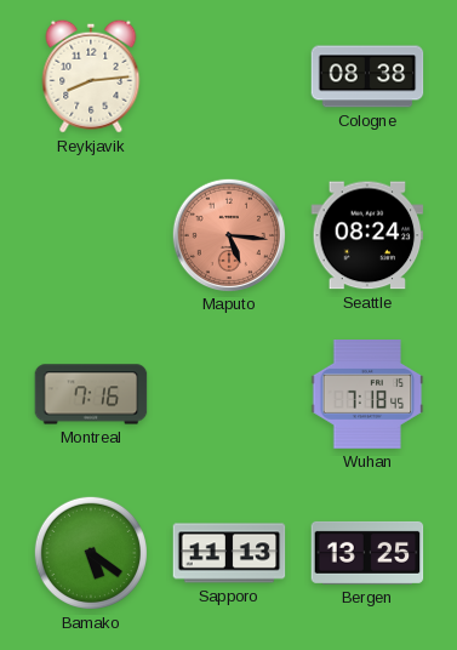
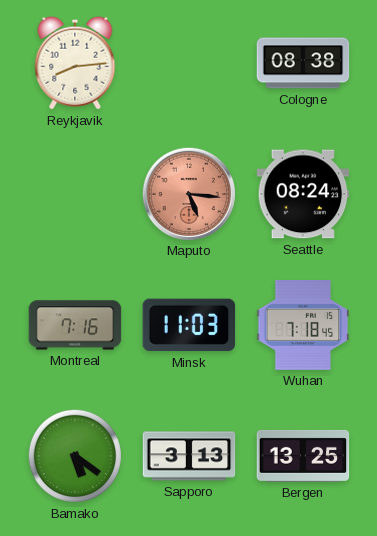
Minsk: none -> 11:03 (189, 325)
Sapporo: 11:13 -> 3:13 (189, 456)
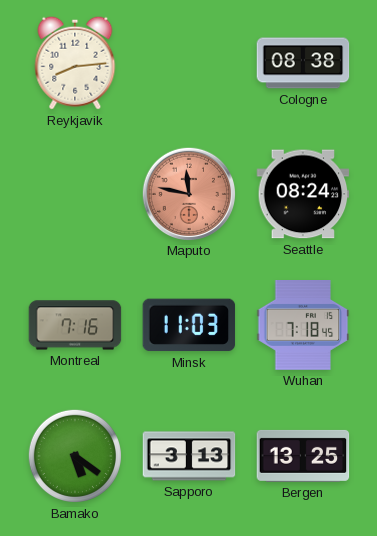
Maputo: 5:16 -> 11:47 (188, 193)
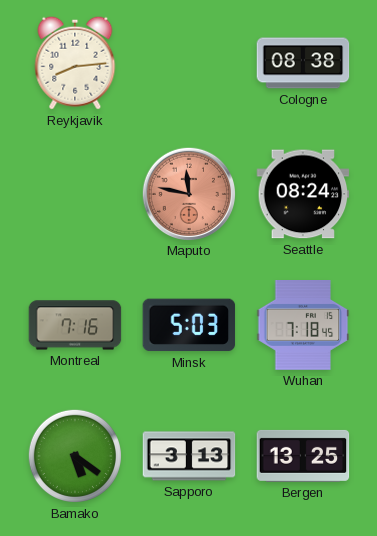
Minsk: 11:03 -> 5:03 (189, 325)
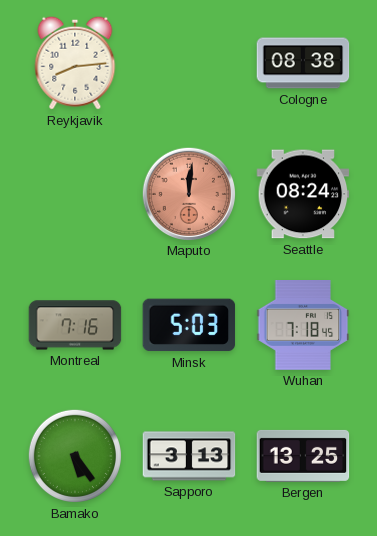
Maputo: 11:47 -> 12:01 (188, 193)
Bamako: 5:21 -> 5:24 (75, 456)
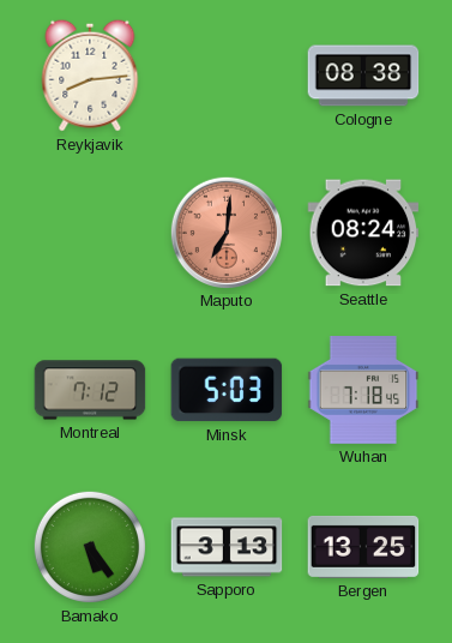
Maputo: 12:01 -> 7:01 (225, 232)
Montreal: 7:16 -> 7:12 (90, 390)
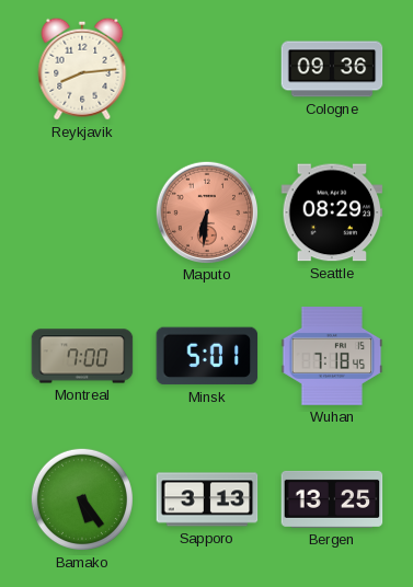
Cologne: 08:38 -> 09:36 (332, 69)
Maputo: 7:01 -> 6:31 (206, 211)
Seattle: 08:24 -> 08:29 (332, 212)
Montreal: 7:12 -> 7:00 (82, 356)
Minsk: 5:03 -> 5:01 (207, 356)
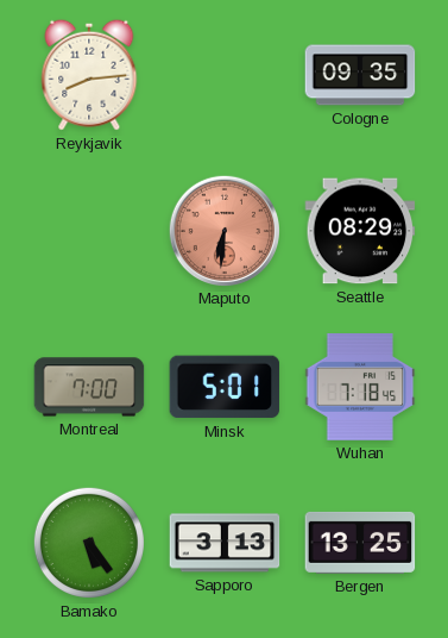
Cologne: 09:36 -> 09:35 (360, 75)
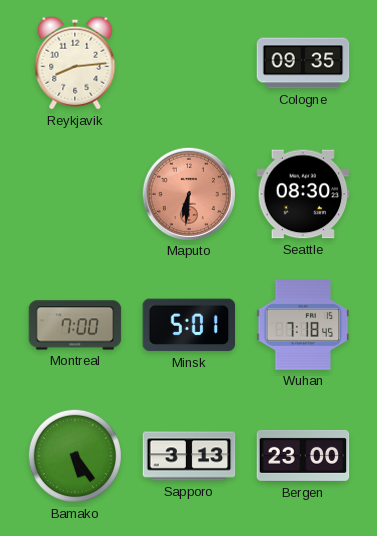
Seattle: 08:29 -> 08:30 (303, 194)
Bergen: 13:25 -> 23:00 (303, 456)
